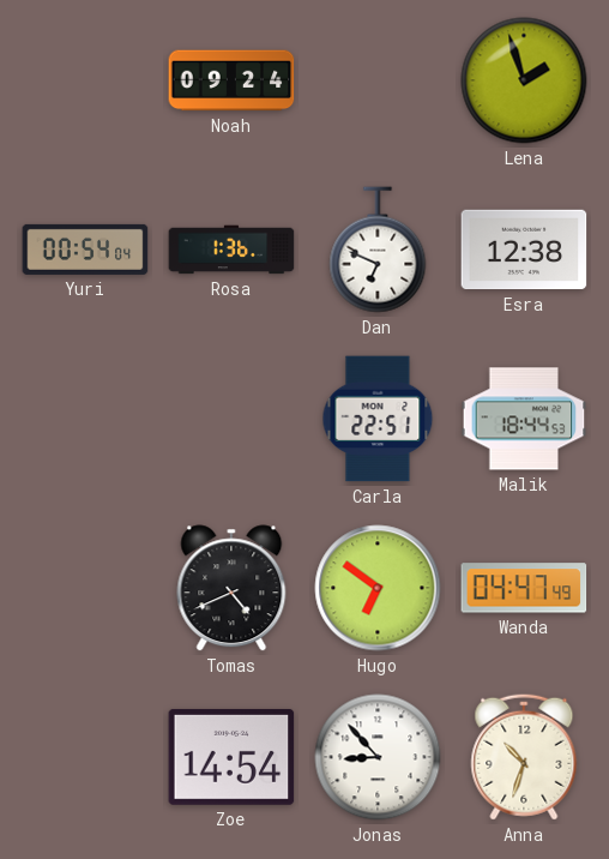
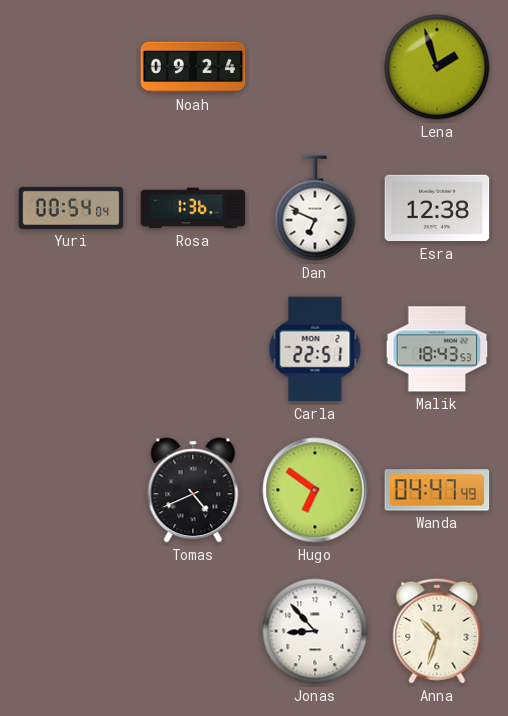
Malik: 18:44 -> 18:43 (437, 349)
Zoe: 14:54 -> none (231, 757)
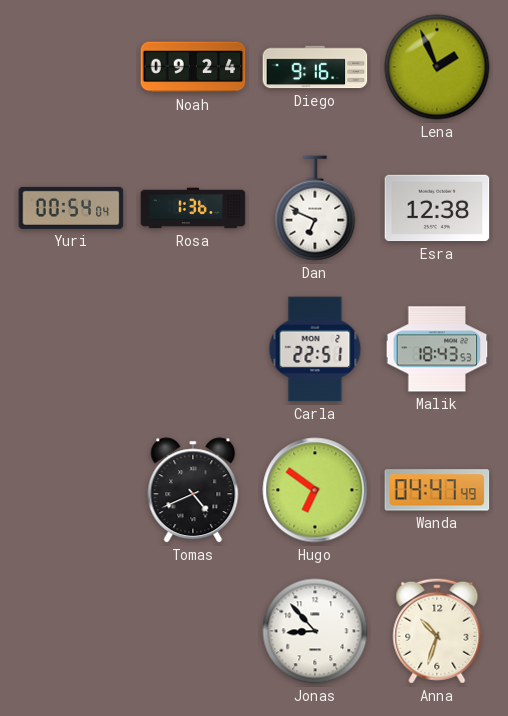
Diego: none -> 9:16 (315, 67)
Lena: 1:57 -> 1:56 (437, 67)
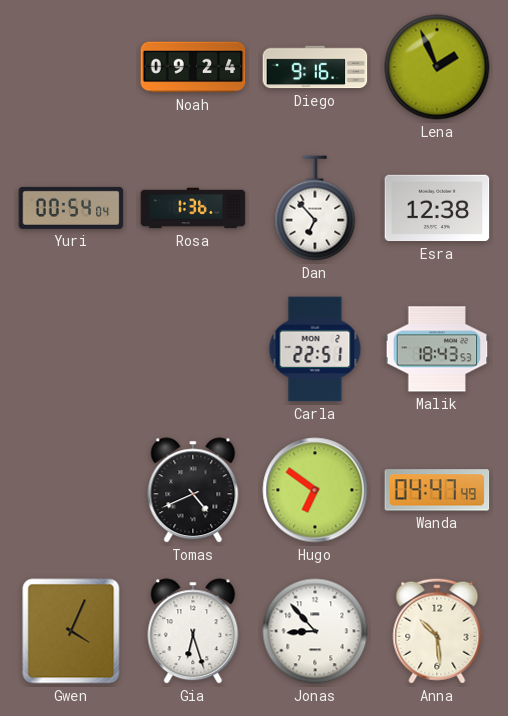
Dan: 6:49 -> 6:53 (315, 208)
Gwen: none -> 4:04 (71, 631)
Gia: none -> 6:27 (193, 631)
Anna: 10:33 -> 10:29 (437, 631)
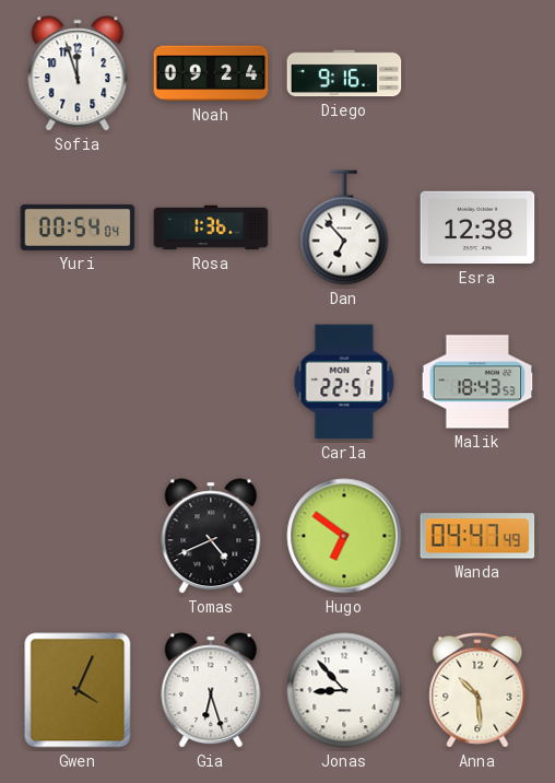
Sofia: none -> 11:57 (78, 73)
Lena: 1:56 -> none (437, 67)
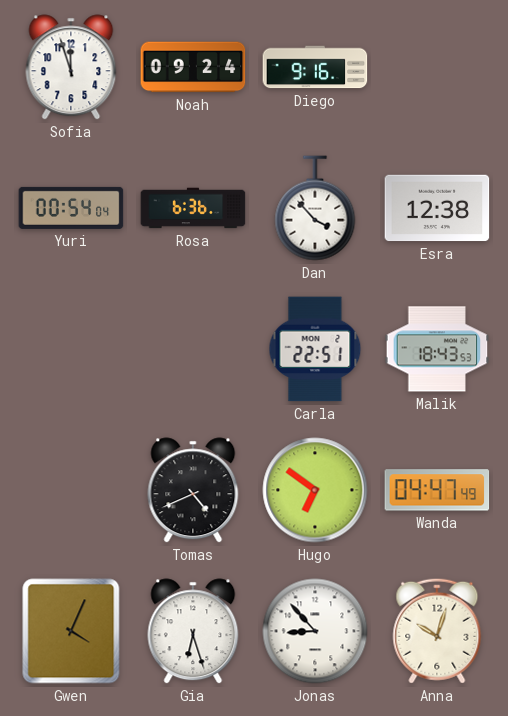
Rosa: 1:36 -> 6:36 (193, 208)
Dan: 6:53 -> 3:53 (315, 208)
Anna: 10:29 -> 10:03 (437, 631)
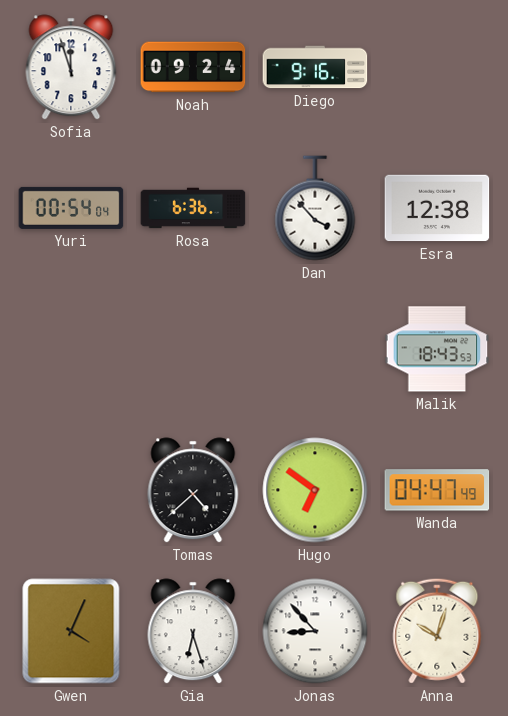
Carla: 22:51 -> none (315, 349)
Tomas: 4:41 -> 4:38 (193, 490)
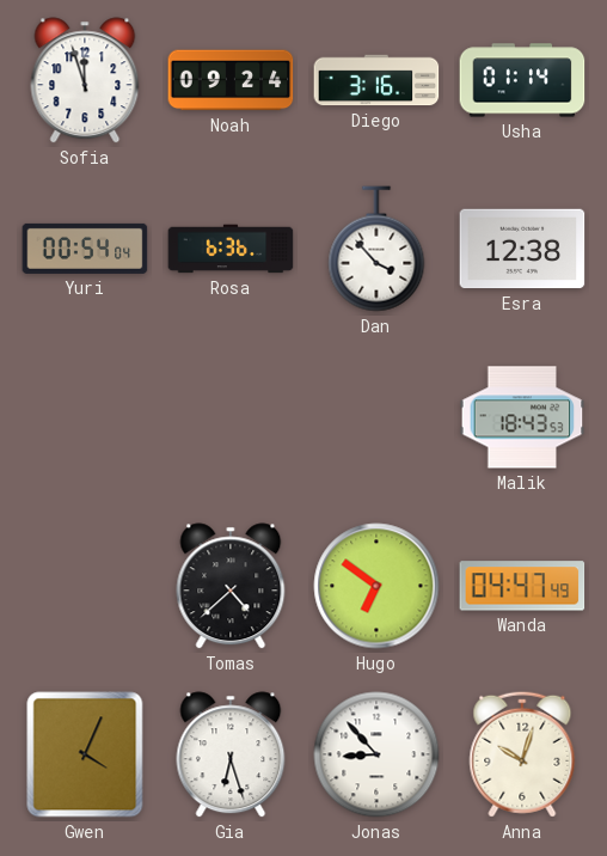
Diego: 9:16 -> 3:16 (376, 80)
Usha: none -> 01:14 (522, 80)
